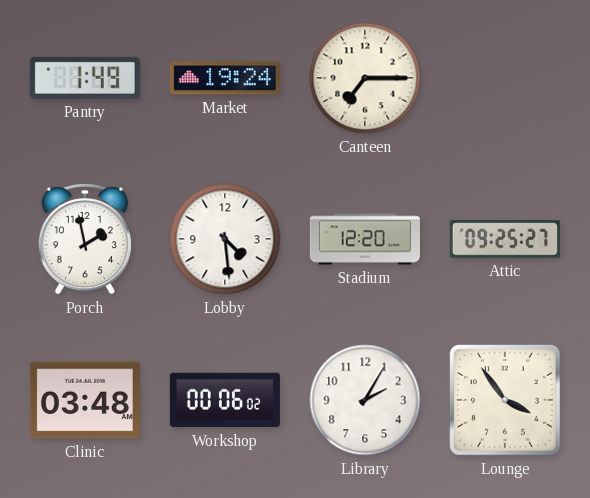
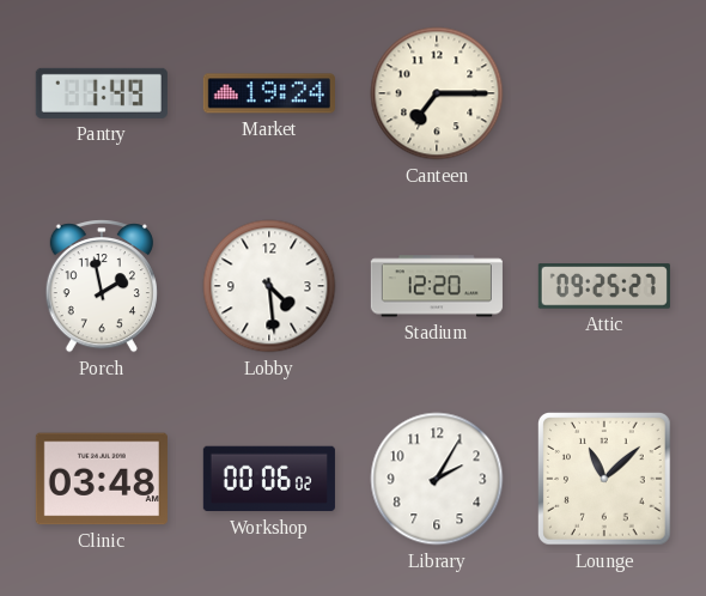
Lounge: 3:54 -> 11:08 (605, 480)
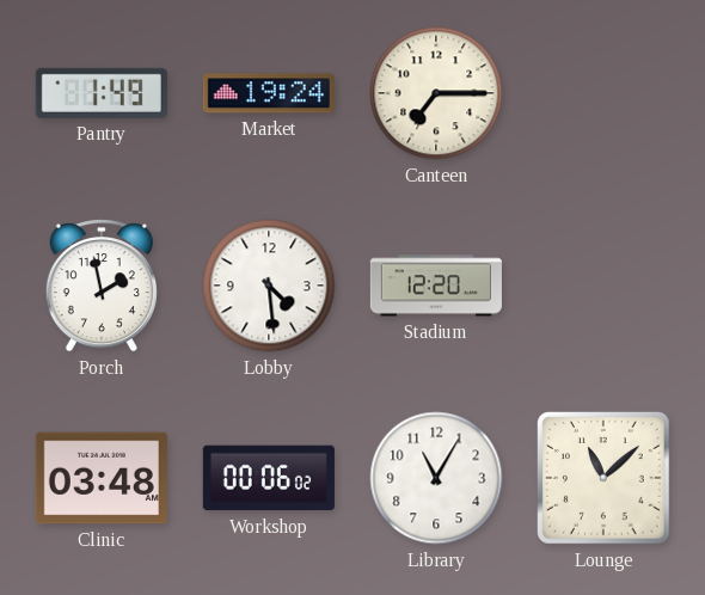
Attic: 09:25 -> none (604, 286)
Library: 2:05 -> 11:05 (436, 478)
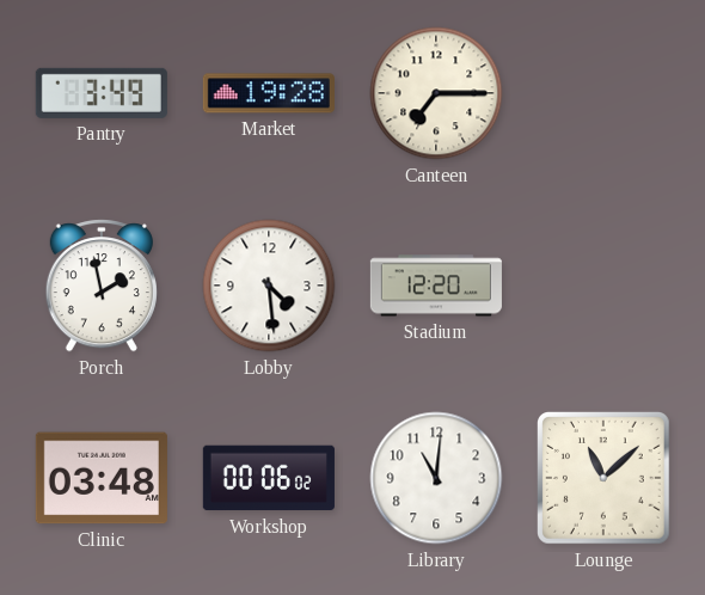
Pantry: 1:49 -> 3:49 (102, 93)
Market: 19:24 -> 19:28 (269, 93)
Library: 11:05 -> 11:01 (436, 478)
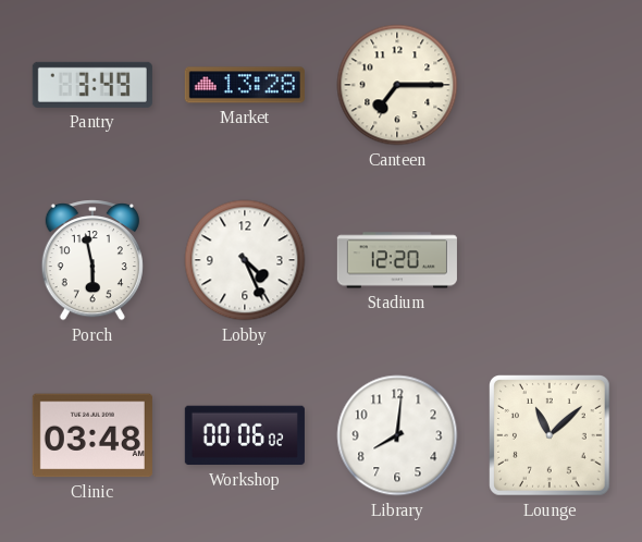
Market: 19:28 -> 13:28 (245, 85)
Porch: 1:58 -> 5:58 (92, 260)
Lobby: 4:29 -> 4:26 (245, 260)
Library: 11:01 -> 8:01 (397, 435)
